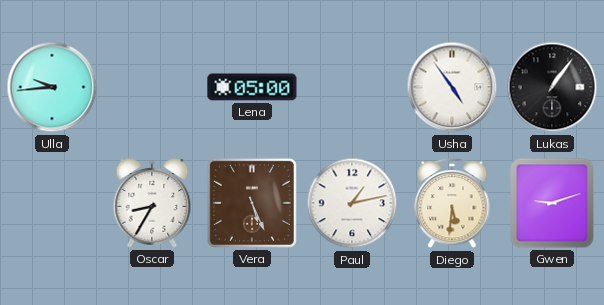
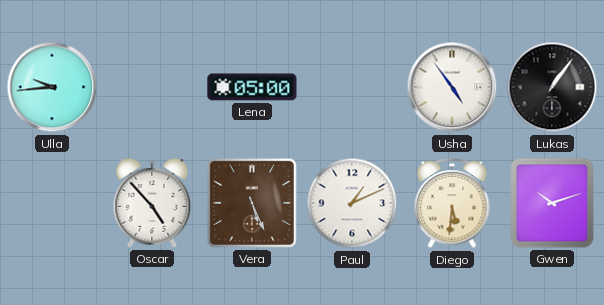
Oscar: 8:35 -> 4:53 (152, 203)
Paul: 1:13 -> 1:11 (352, 203)
Gwen: 9:12 -> 10:12 (552, 203)
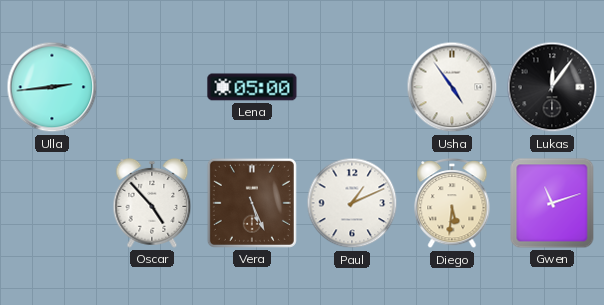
Ulla: 9:44 -> 2:44 (52, 87)
Lukas: 1:06 -> 12:06 (552, 87)
Gwen: 10:12 -> 11:12 (552, 203)
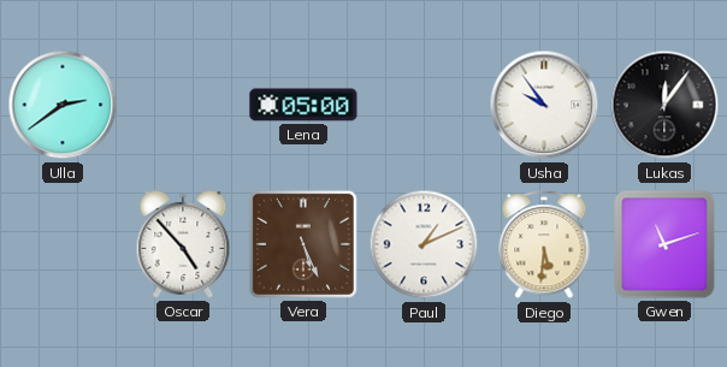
Ulla: 2:44 -> 2:39 (63, 105)
Usha: 4:54 -> 9:54 (544, 105)
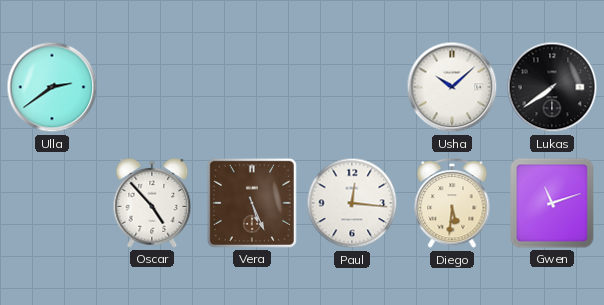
Lena: 05:00 -> none (303, 105)
Usha: 9:54 -> 10:08 (452, 87)
Lukas: 12:06 -> 7:39 (552, 87)
Paul: 1:11 -> 12:16 (352, 203)
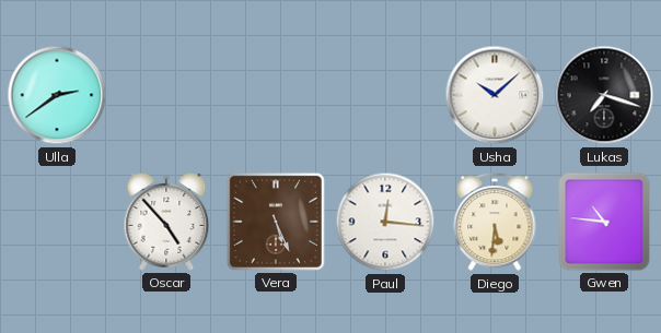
Lukas: 7:39 -> 7:18 (604, 95)
Gwen: 11:12 -> 10:46 (604, 222)
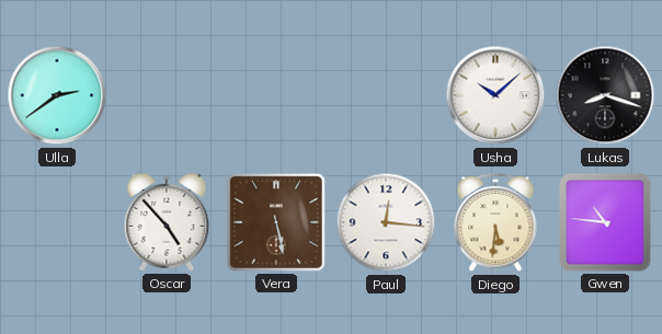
Lukas: 7:18 -> 8:18 (605, 95)
Vera: 5:26 -> 5:28 (276, 222)
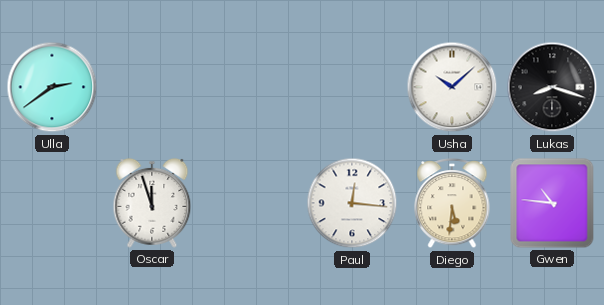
Oscar: 4:53 -> 11:57 (152, 203)
Vera: 5:28 -> none (276, 222)
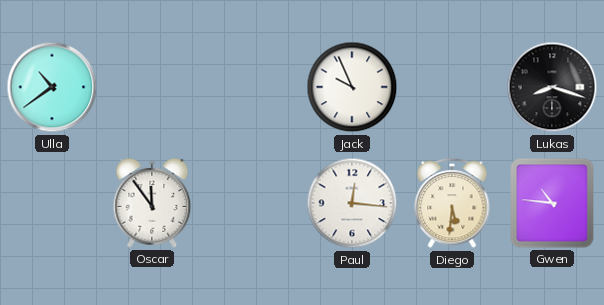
Ulla: 2:39 -> 10:39 (52, 87)
Jack: none -> 9:56 (352, 87)
Usha: 10:08 -> none (452, 87)
Oscar: 11:57 -> 11:54 (152, 203)
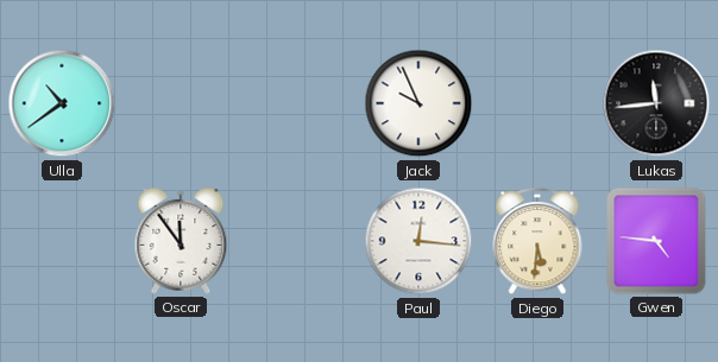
Lukas: 8:18 -> 11:44 (656, 103)
Gwen: 10:46 -> 4:46 (656, 241)
